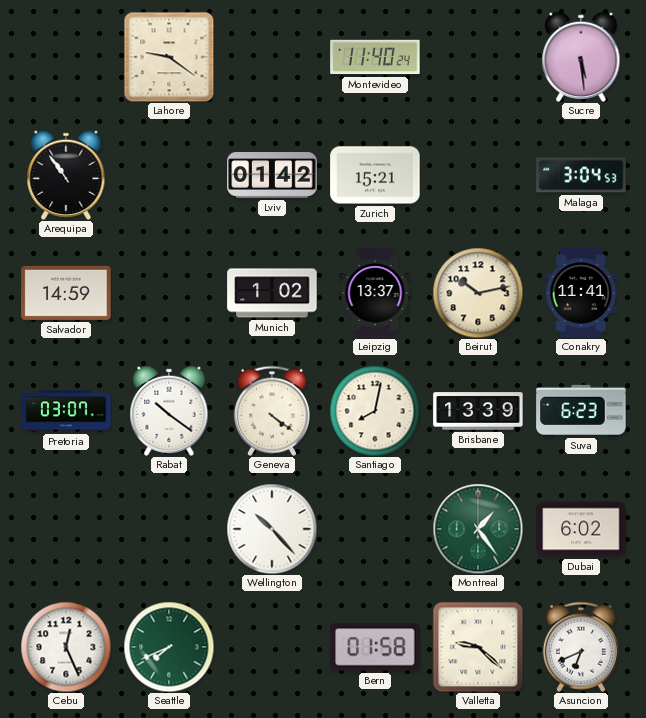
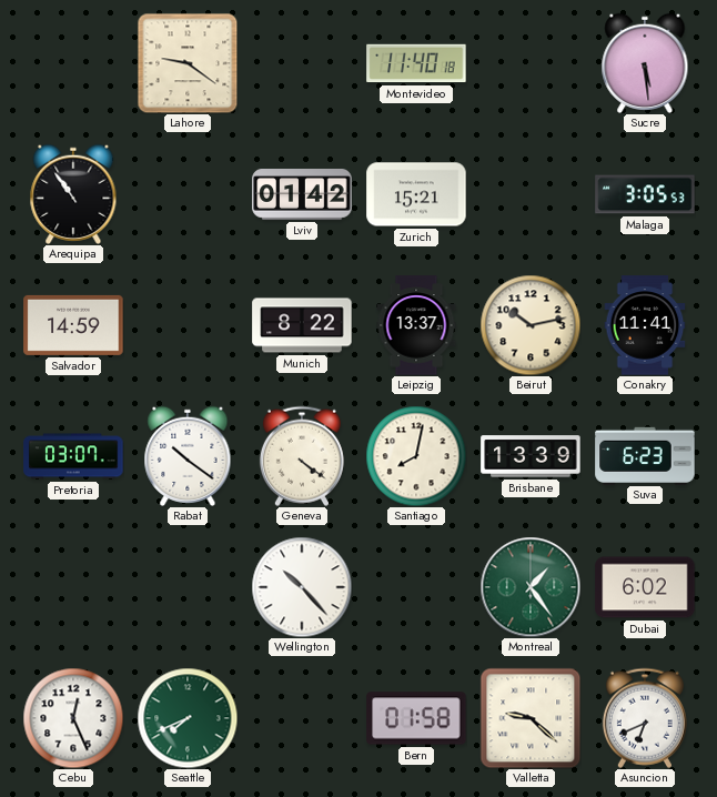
Montevideo: 11:40:24 -> 11:40:18 (416, 63)
Malaga: 3:04 -> 3:05 (645, 194)
Munich: 1:02 -> 8:22 (302, 325)
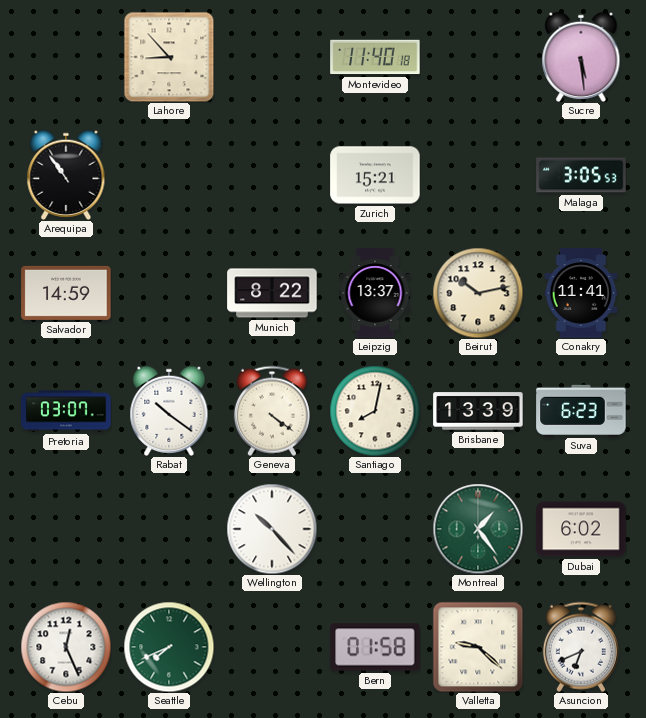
Lahore: 9:21 -> 8:53 (169, 57)
Lviv: 01:42 -> none (302, 195)
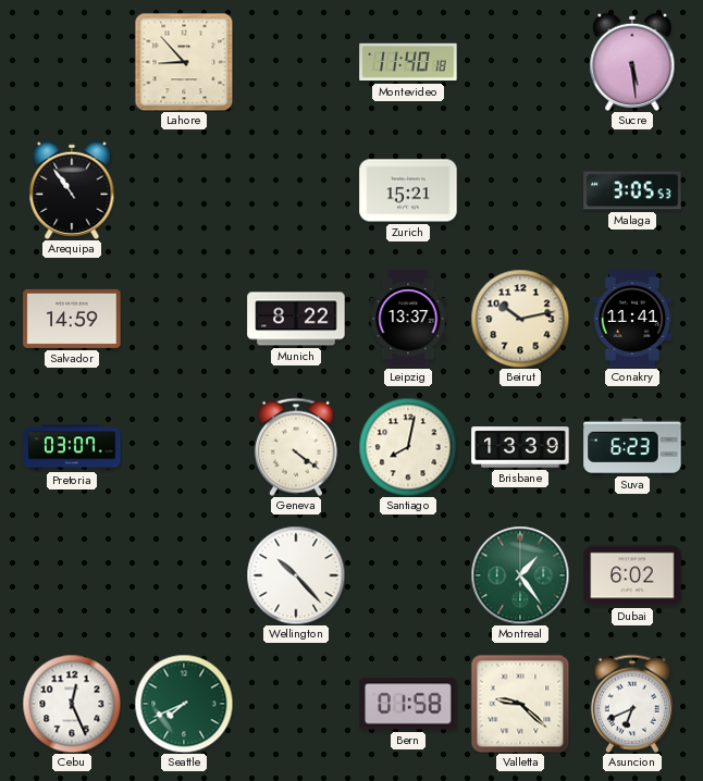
Rabat: 10:21 -> none (169, 411)
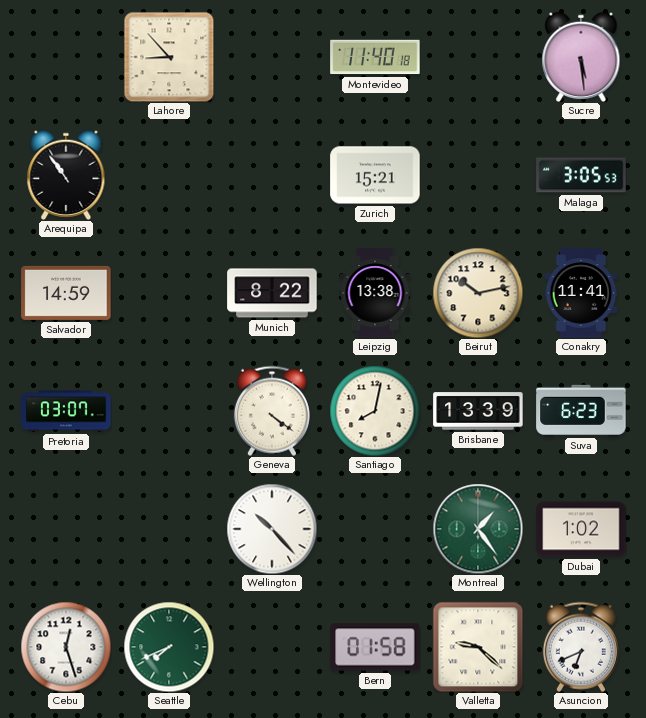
Leipzig: 13:37 -> 13:38 (375, 293)
Dubai: 6:02 -> 1:02 (581, 529)
Cebu: 12:26 -> 12:27 (66, 647)
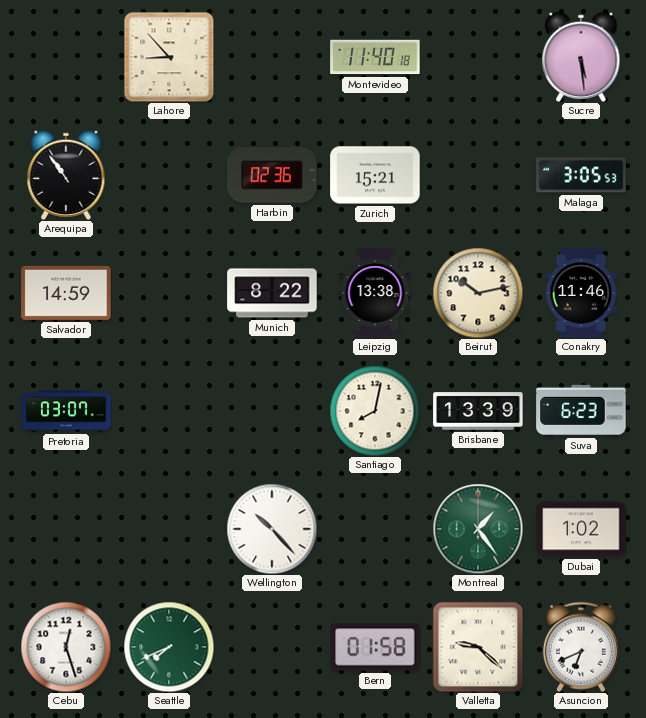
Harbin: none -> 02:36 (272, 175)
Conakry: 11:41 -> 11:46 (581, 293)
Geneva: 4:21 -> none (272, 411)
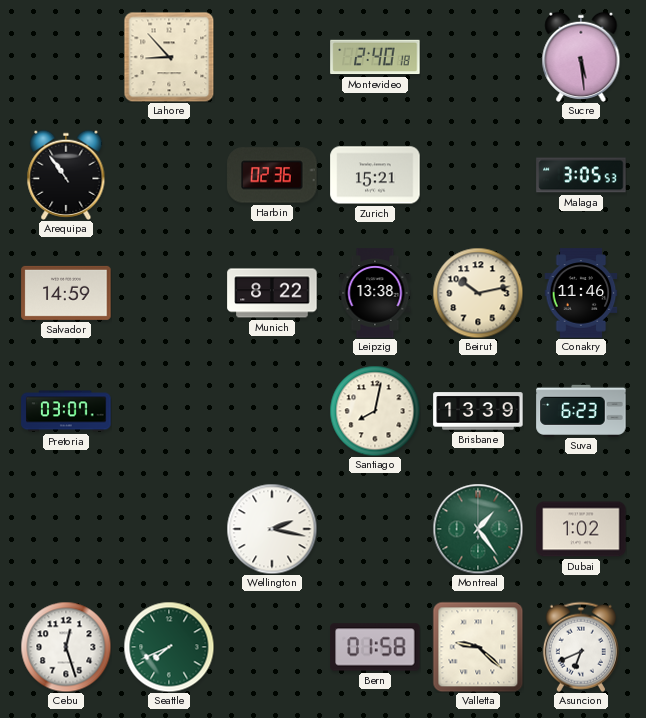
Montevideo: 11:40 -> 2:40 (375, 57)
Wellington: 10:23 -> 2:17 (272, 529)
